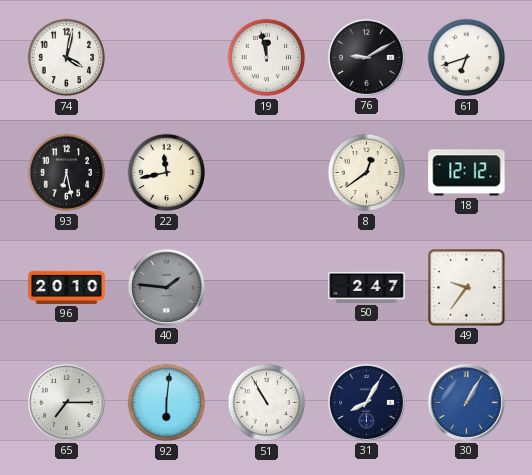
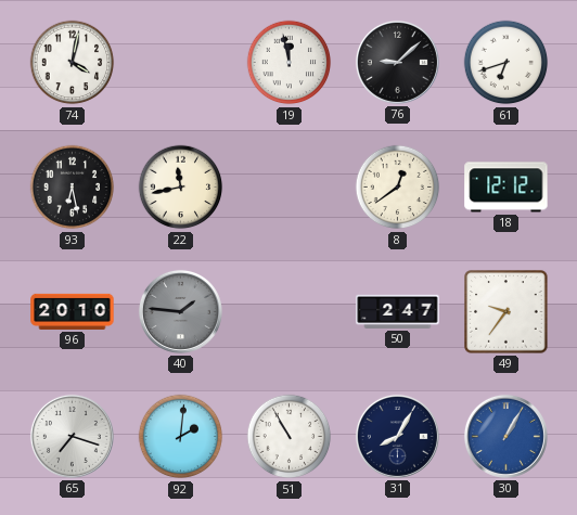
76: 9:10 -> 9:08 (397, 62)
65: 7:15 -> 7:18 (72, 436)
92: 6:01 -> 2:01 (181, 437)
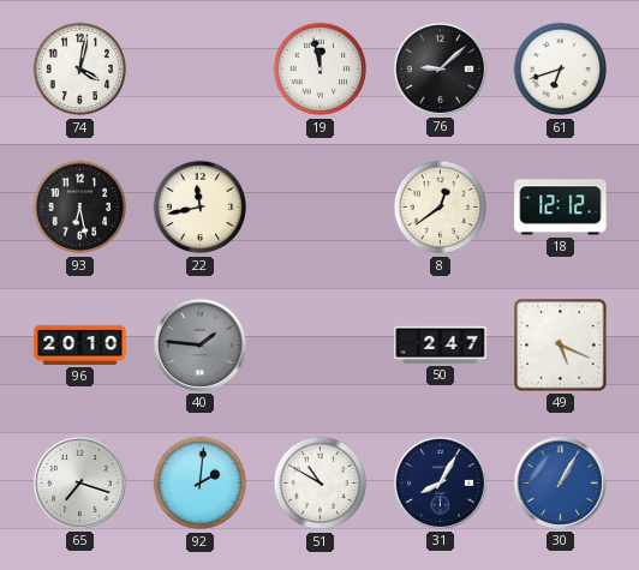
49: 9:36 -> 5:19 (561, 346)
51: 10:55 -> 10:50 (321, 484)
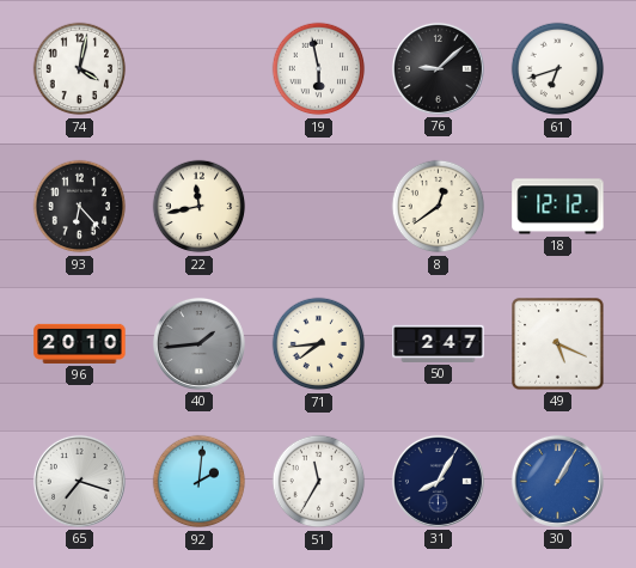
19: 11:58 -> 5:58 (319, 69)
93: 6:28 -> 6:23 (80, 207)
40: 1:46 -> 1:44 (198, 343)
71: none -> 7:44 (319, 344)
51: 10:50 -> 11:35 (319, 482)
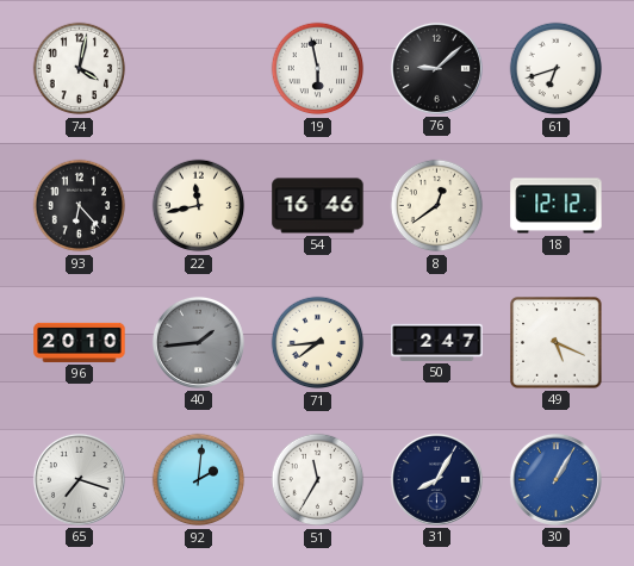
54: none -> 16:46 (318, 206)
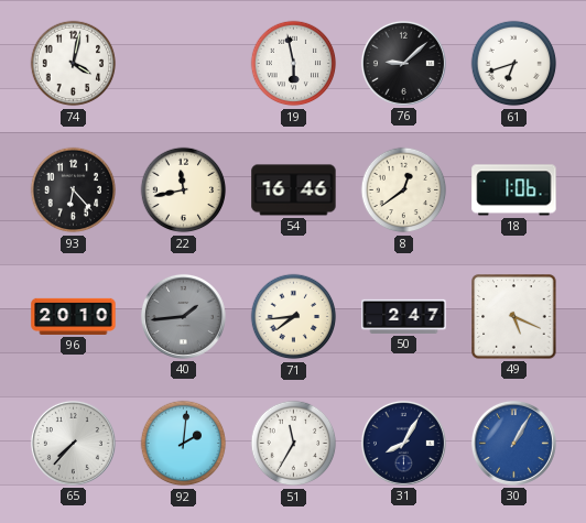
18: 12:12 -> 1:06 (514, 190)
65: 7:18 -> 7:37 (73, 443)
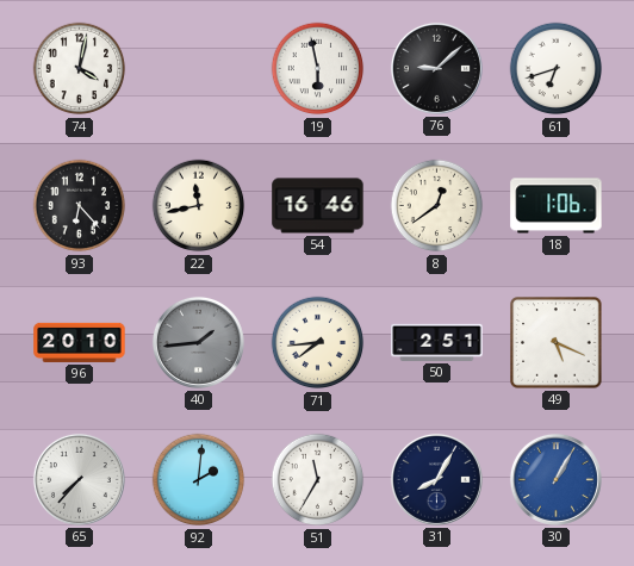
50: 2:47 -> 2:51 (437, 342)
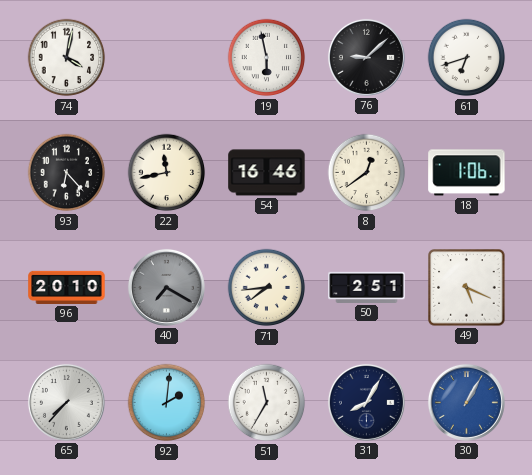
40: 1:44 -> 7:20 (166, 287)
